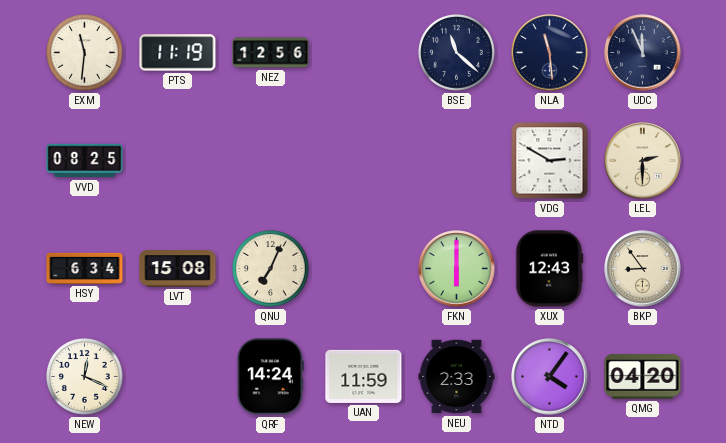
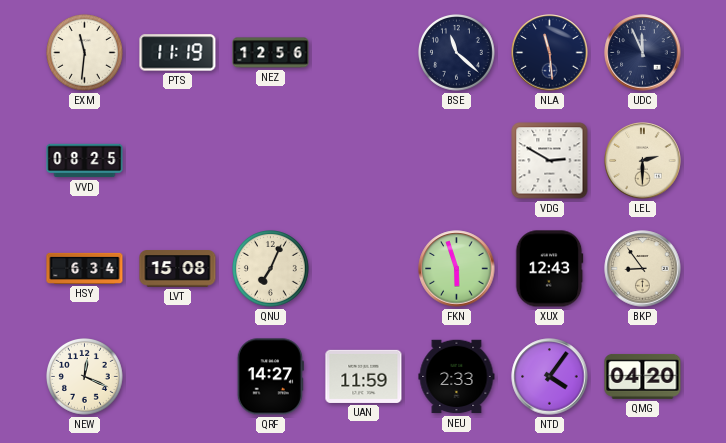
FKN: 6:00 -> 5:57 (457, 269)
QRF: 14:24 -> 14:27 (270, 377)
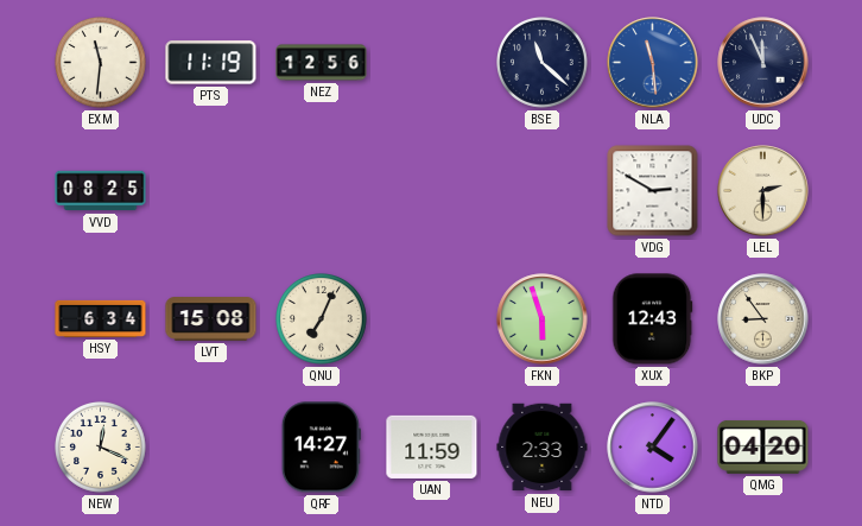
NLA dial: navy -> blue (653, 63)
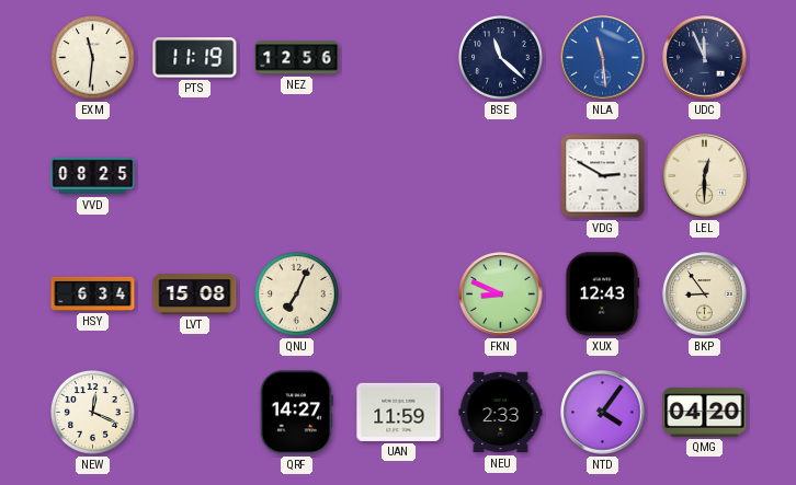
LEL: 2:30 -> 12:30 (705, 176)
FKN: 5:57 -> 8:49 (501, 295)
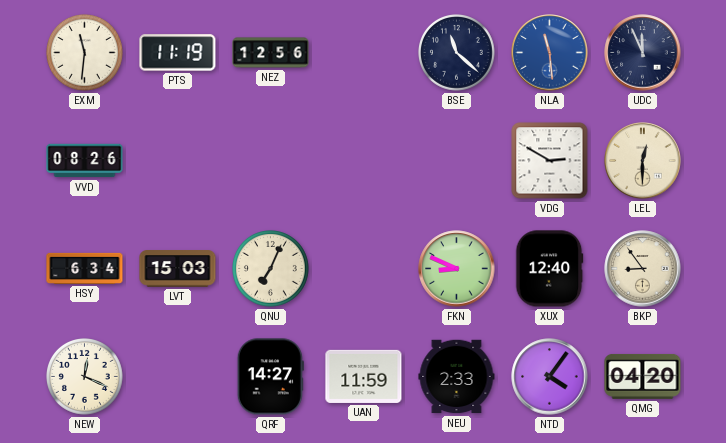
VVD: 08:25 -> 08:26 (85, 161)
LVT: 15:08 -> 15:03 (178, 269)
XUX: 12:43 -> 12:40 (549, 269)
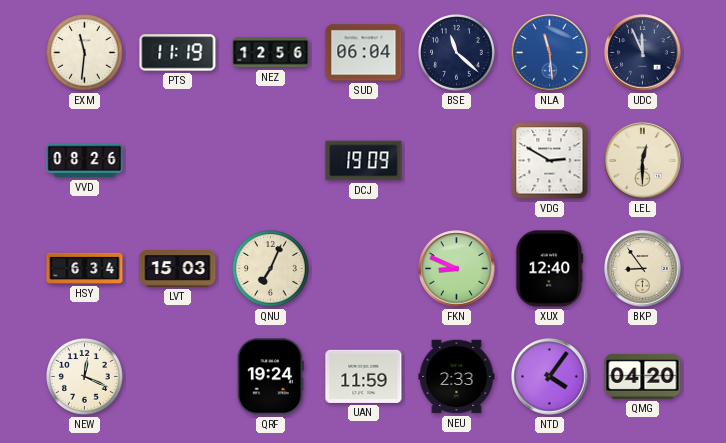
SUD: none -> 06:04 (364, 53)
DCJ: none -> 19:09 (364, 161)
QRF: 14:27 -> 19:24 (270, 377)
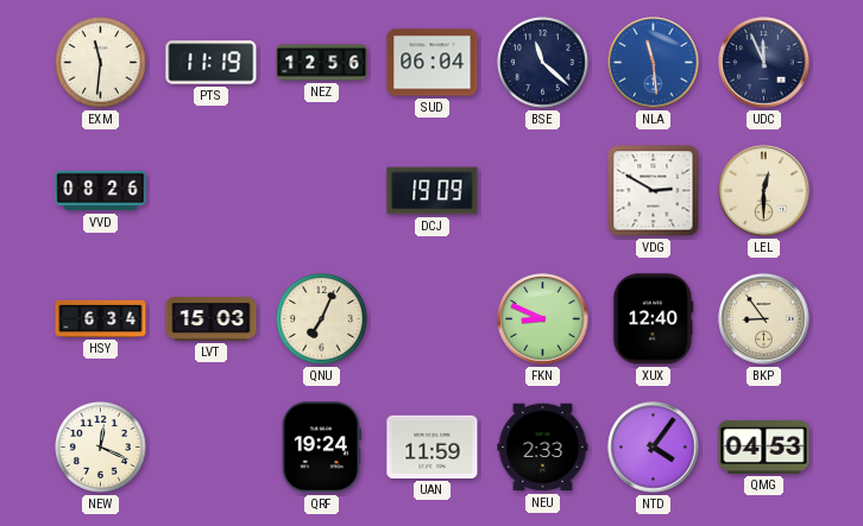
QMG: 04:20 -> 04:53 (764, 446)
